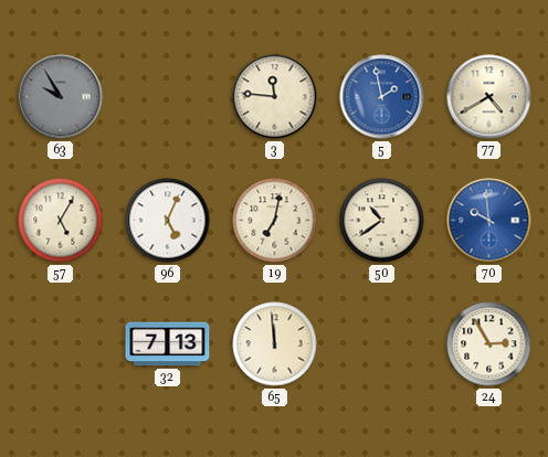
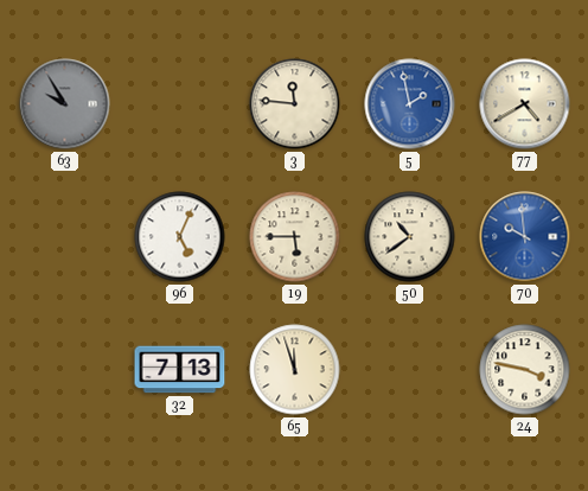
57: 5:05 -> none (61, 221)
19: 7:02 -> 5:45 (295, 237)
65: 11:59 -> 11:57 (295, 370)
24: 2:55 -> 3:47 (525, 370)
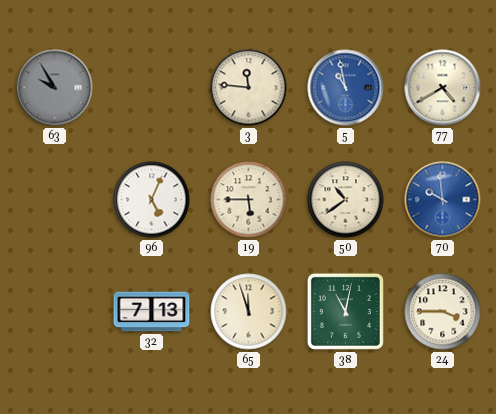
5: 1:58 -> 10:58 (346, 88)
38: none -> 11:02 (345, 311)
24: 3:47 -> 3:45 (443, 312)
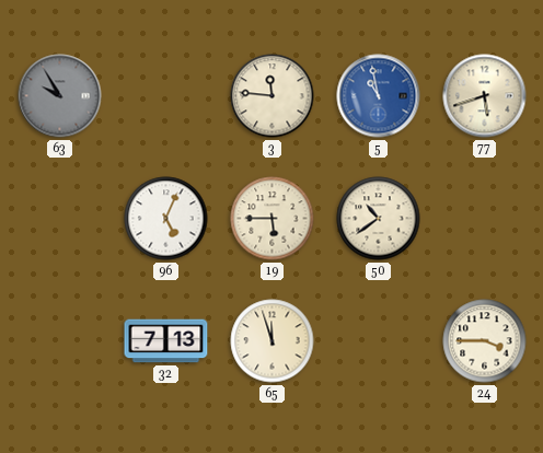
77: 4:40 -> 5:42 (485, 96)
70: 9:59 -> none (443, 200)
38: 11:02 -> none (345, 311)
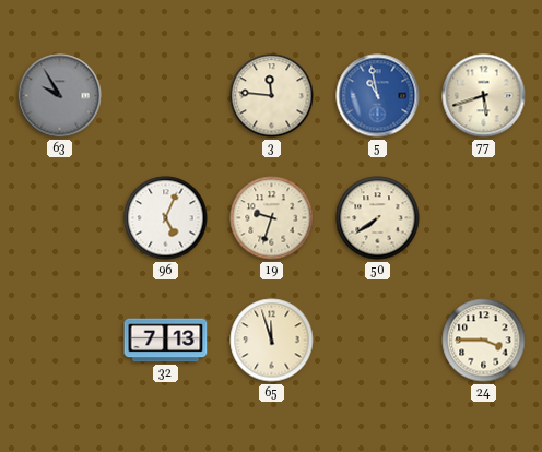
19: 5:45 -> 9:33 (272, 218)
50: 10:39 -> 7:39 (378, 218)
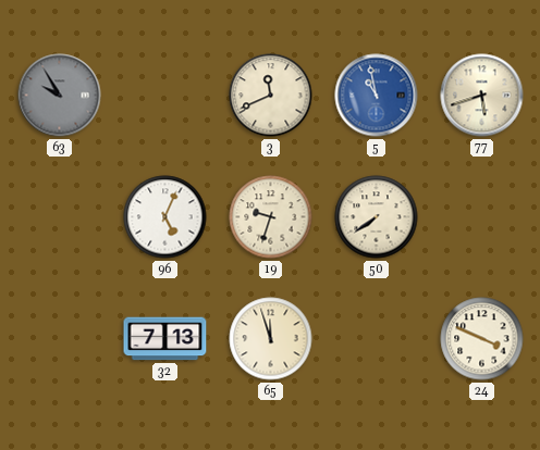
3: 11:46 -> 11:41 (271, 96)
24: 3:45 -> 3:49 (482, 339)
